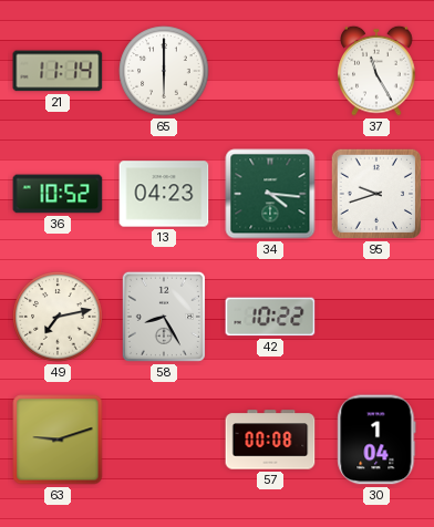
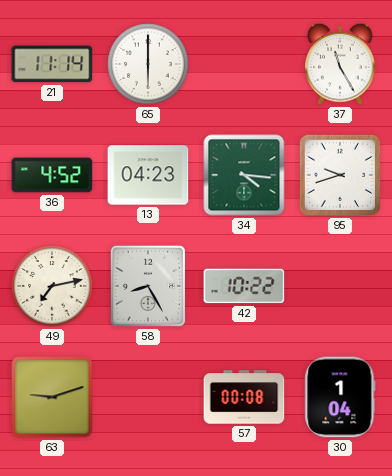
36: 10:52 -> 4:52 (52, 175)
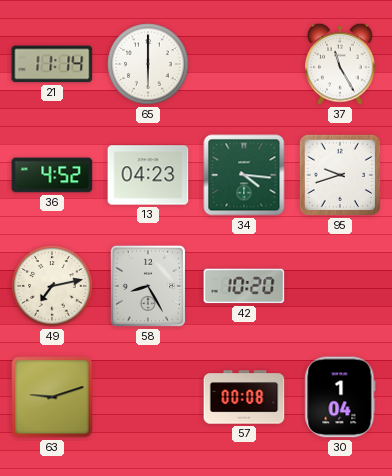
42: 10:22 -> 10:20 (244, 286)
